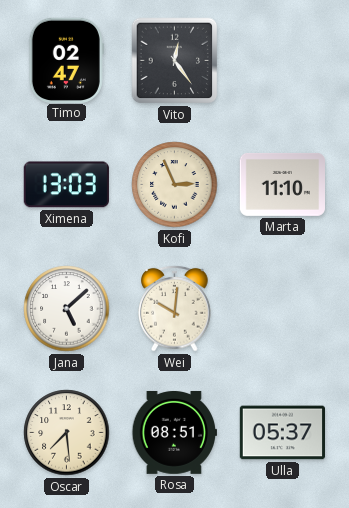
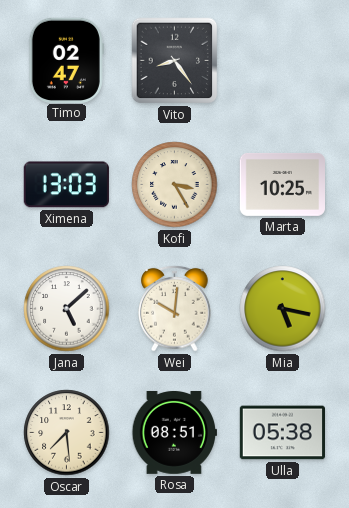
Vito: 12:24 -> 8:24 (175, 61)
Kofi: 2:56 -> 3:25 (175, 185)
Marta: 11:10 -> 10:25 (282, 184)
Mia: none -> 5:17 (283, 309)
Ulla: 05:37 -> 05:38 (282, 433)
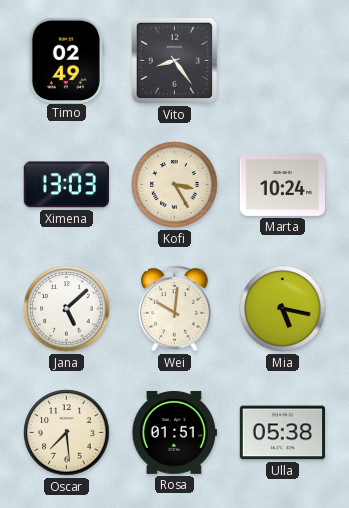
Timo: 02:47 -> 02:49 (66, 60)
Marta: 10:25 -> 10:24 (282, 184)
Rosa: 08:51 -> 01:51 (174, 432)
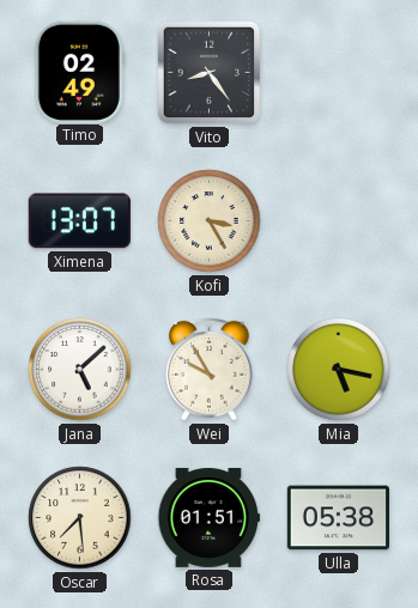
Ximena: 13:03 -> 13:07 (79, 221)
Marta: 10:24 -> none (282, 184)
Wei: 10:01 -> 9:55 (210, 369)
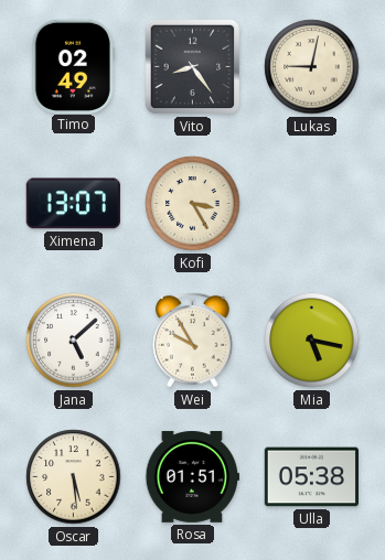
Lukas: none -> 9:02 (312, 67)
Oscar: 7:29 -> 5:29 (74, 477)
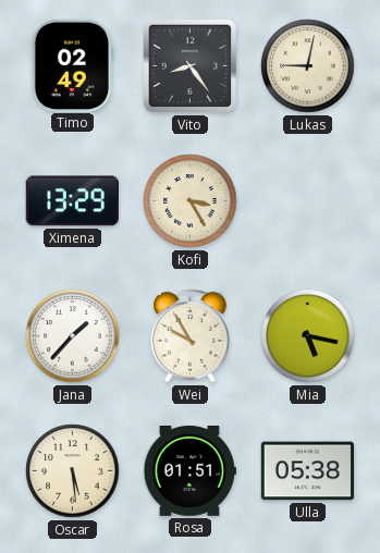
Ximena: 13:07 -> 13:29 (72, 201)
Jana: 5:08 -> 1:37 (73, 336)
